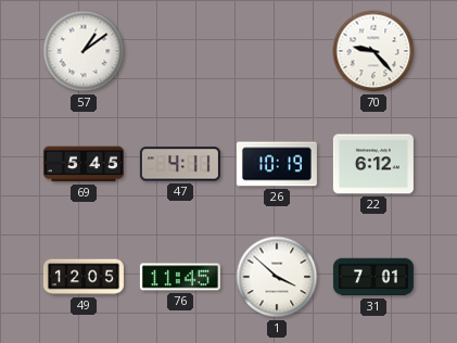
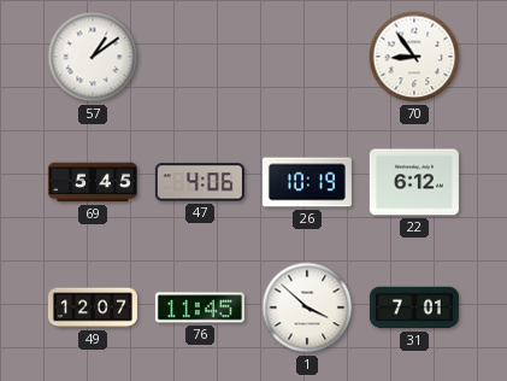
70: 9:23 -> 8:54 (414, 57)
47: 4:11 -> 4:06 (200, 182)
49: 12:05 -> 12:07 (93, 307)
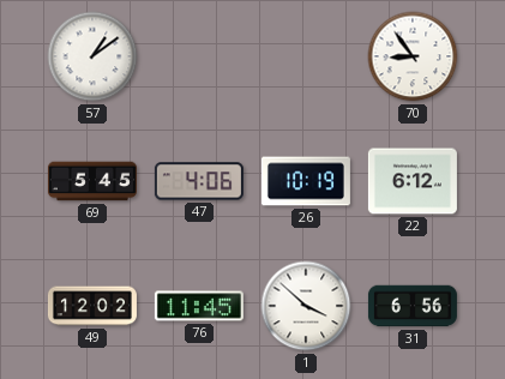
49: 12:07 -> 12:02 (92, 306)
31: 7:01 -> 6:56 (413, 306)
